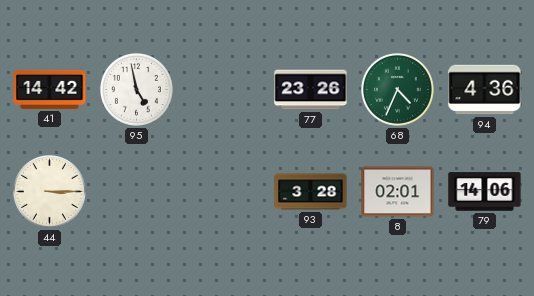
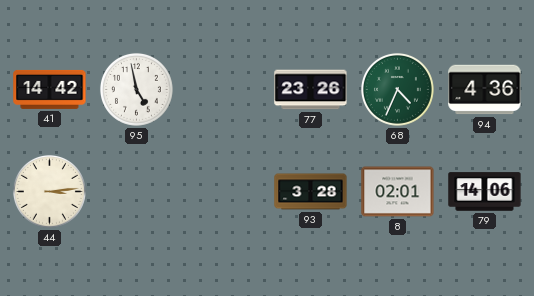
44: 3:15 -> 3:14 (49, 191)
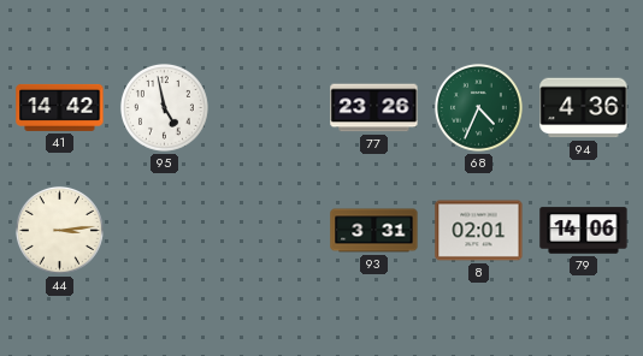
93: 3:28 -> 3:31 (374, 231)
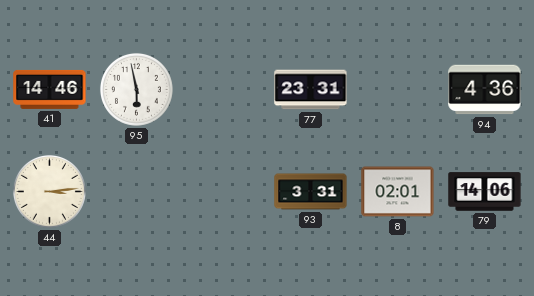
41: 14:42 -> 14:46 (50, 89)
95: 4:58 -> 5:58 (136, 89)
77: 23:26 -> 23:31 (311, 90)
68: 4:34 -> none (478, 107)
